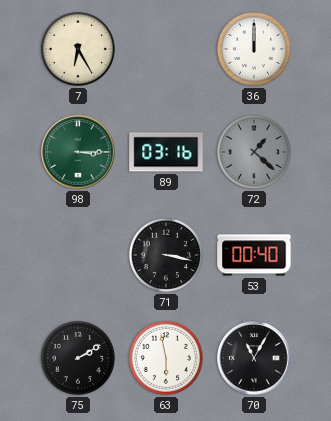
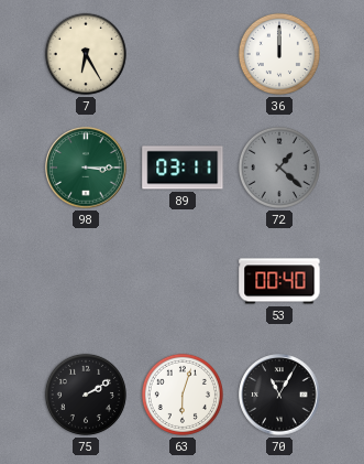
89: 03:16 -> 03:11 (183, 168)
71: 3:17 -> none (166, 255)
63: 5:58 -> 6:03 (183, 395)
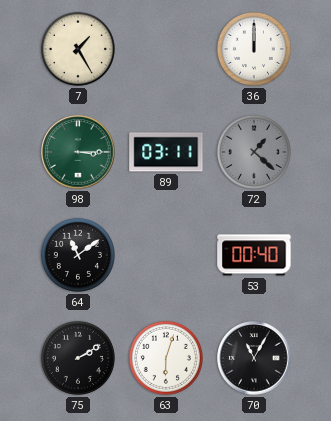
7: 6:25 -> 1:25 (78, 49)
64: none -> 11:09 (78, 255)
